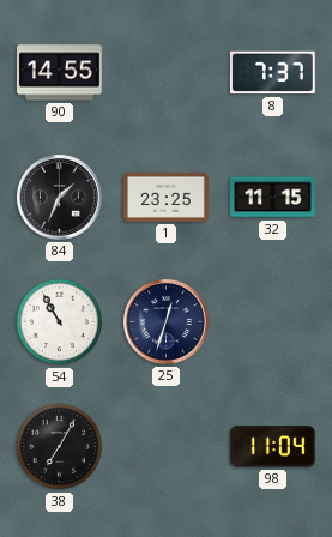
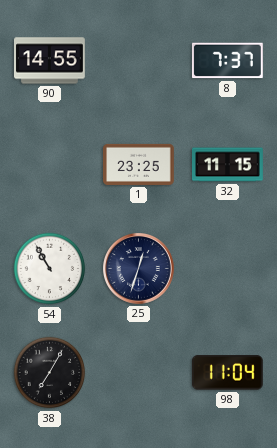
84: 1:34 -> none (60, 198)
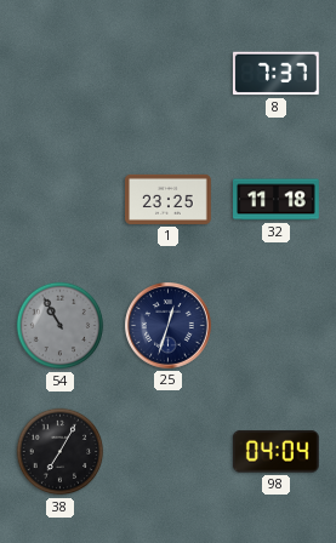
90: 14:55 -> none (50, 61)
32: 11:15 -> 11:18 (277, 200)
54 dial: white -> grey (61, 326)
98: 11:04 -> 04:04 (275, 452)
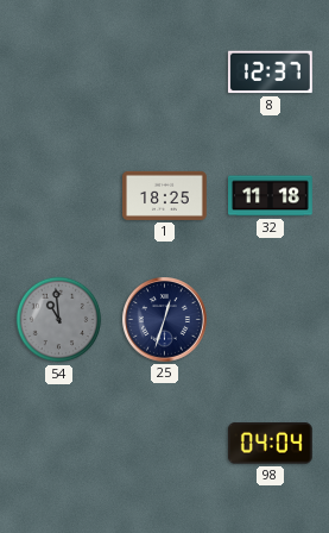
8: 7:37 -> 12:37 (270, 73)
1: 23:25 -> 18:25 (165, 195)
54: 10:55 -> 10:59 (59, 320)
38: 7:05 -> none (61, 452)
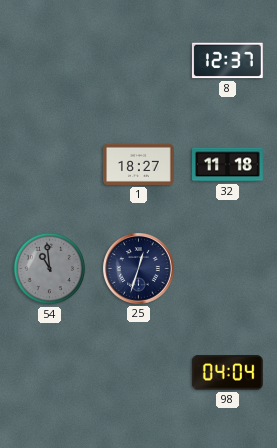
1: 18:25 -> 18:27 (139, 164)
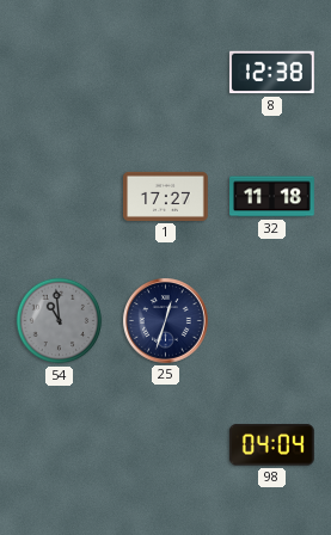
8: 12:37 -> 12:38 (271, 73)
1: 18:27 -> 17:27 (166, 196)
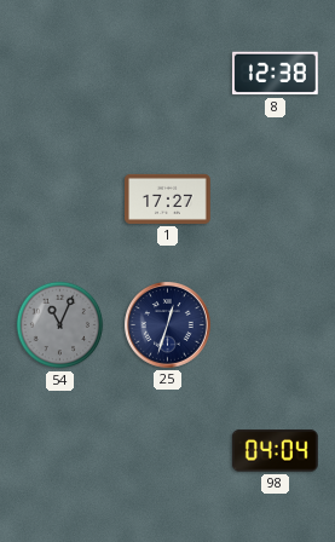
32: 11:18 -> none (272, 197)
54: 10:59 -> 11:04 (60, 325)
